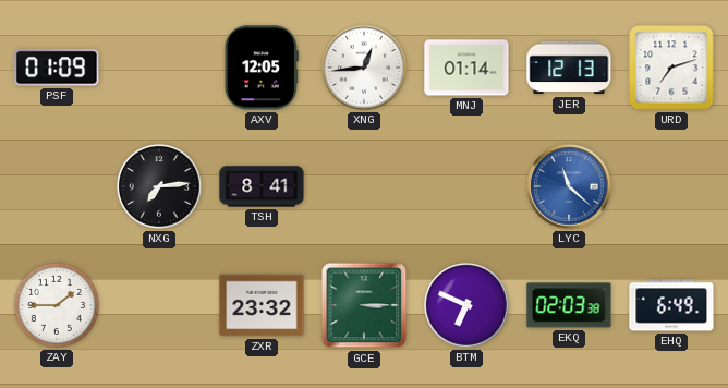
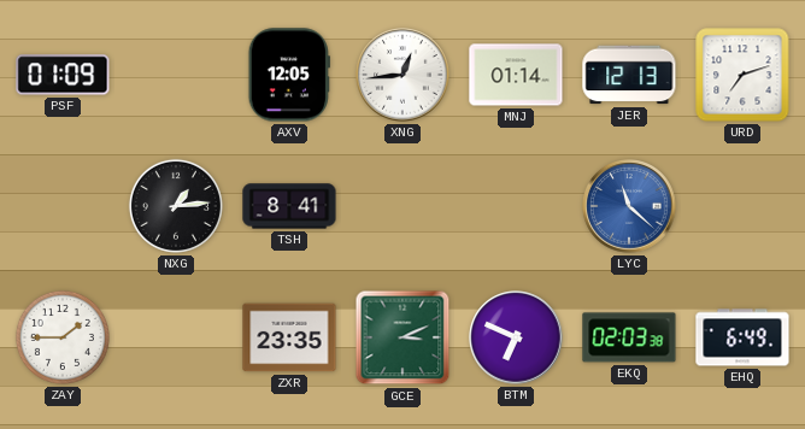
NXG: 7:14 -> 1:14 (176, 206)
ZXR: 23:32 -> 23:35 (289, 337)
GCE: 3:15 -> 3:11 (402, 337)
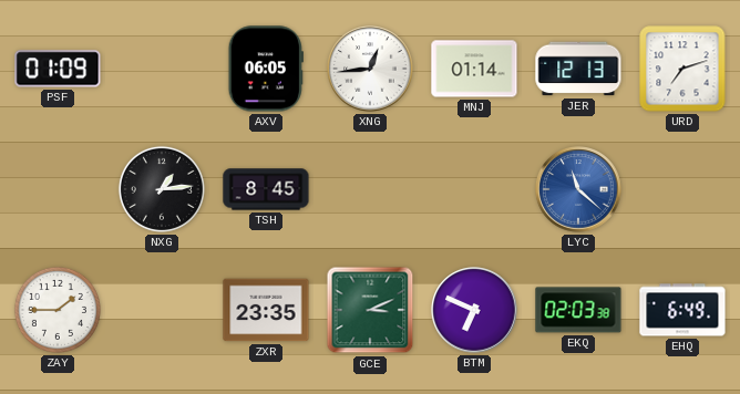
AXV: 12:05 -> 06:05 (266, 69)
TSH: 8:41 -> 8:45 (266, 189)
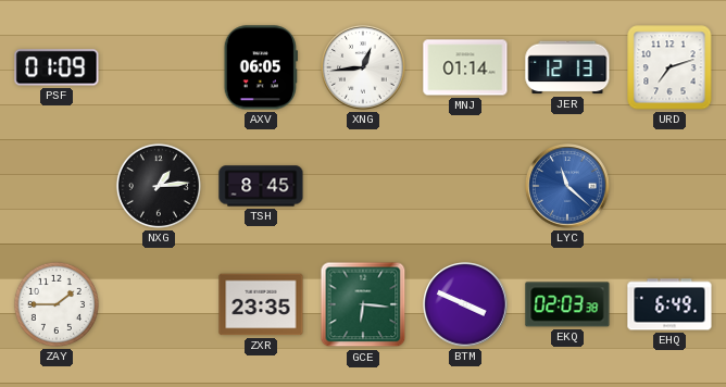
GCE: 3:11 -> 6:16 (363, 304)
BTM: 6:49 -> 3:49 (465, 304)
